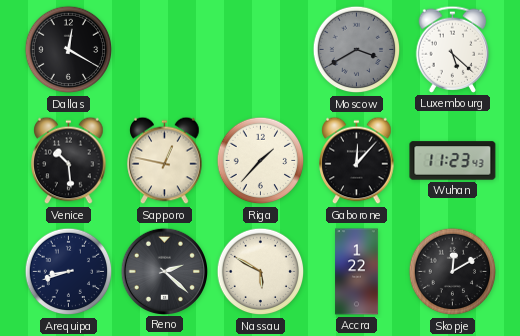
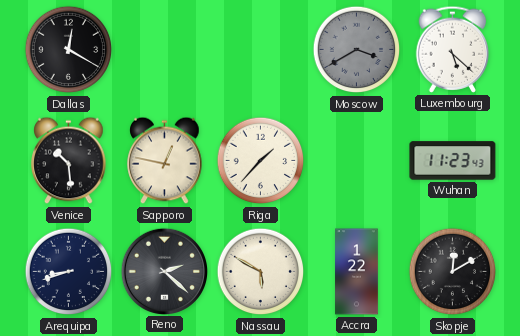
Gaborone: 12:07 -> none (357, 161)
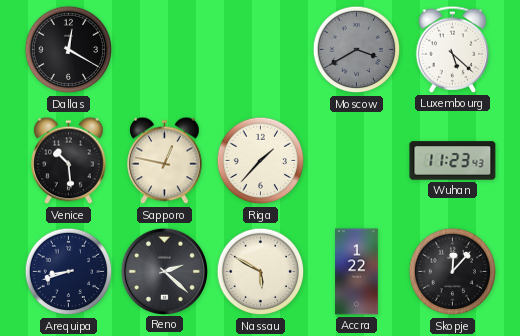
Skopje: 12:10 -> 12:07 (453, 272)
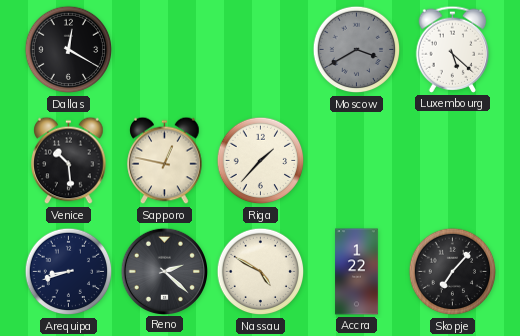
Wuhan: 11:23 -> none (453, 161)
Nassau: 5:50 -> 4:50 (261, 272)
Skopje: 12:07 -> 7:07 (453, 272)
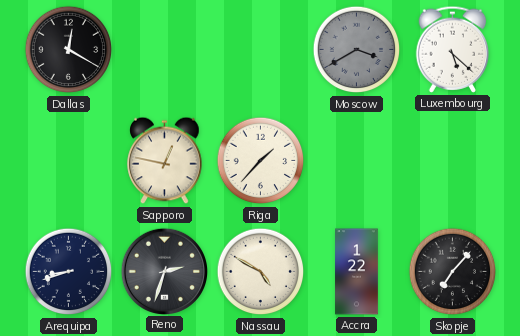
Venice: 10:29 -> none (69, 161)
Reno: 2:22 -> 2:33 (164, 271)
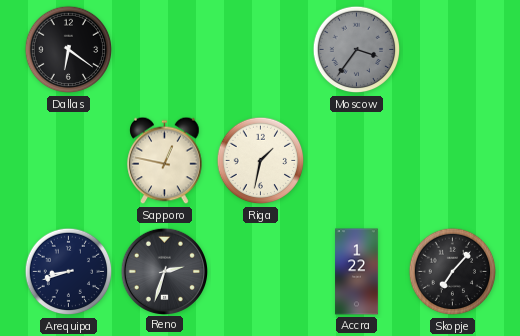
Dallas: 12:20 -> 6:21 (69, 50)
Moscow: 3:40 -> 3:36 (357, 50)
Luxembourg: 5:22 -> none (453, 49)
Riga: 1:37 -> 1:32 (261, 161)
Nassau: 4:50 -> none (261, 272)
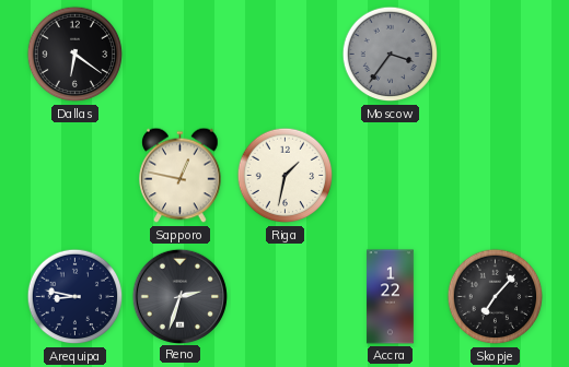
Arequipa: 8:42 -> 8:47 (76, 297)
